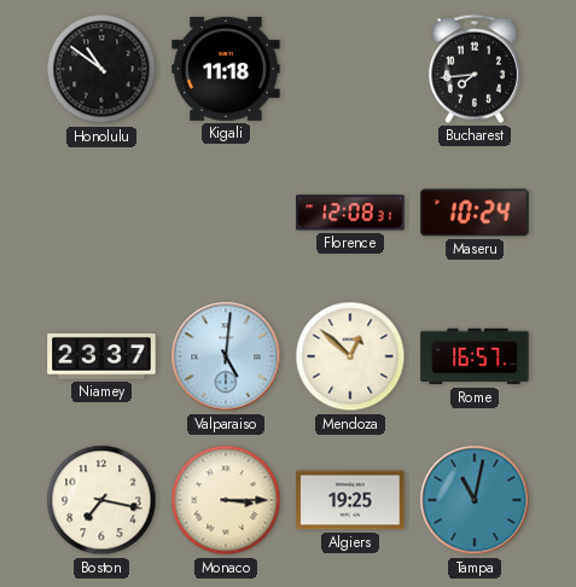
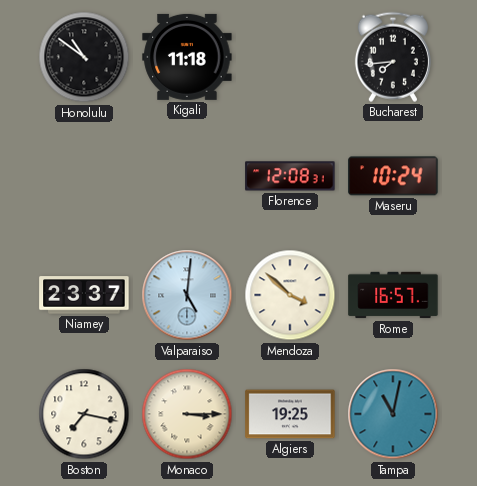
Mendoza: 12:52 -> 3:52 (290, 295)
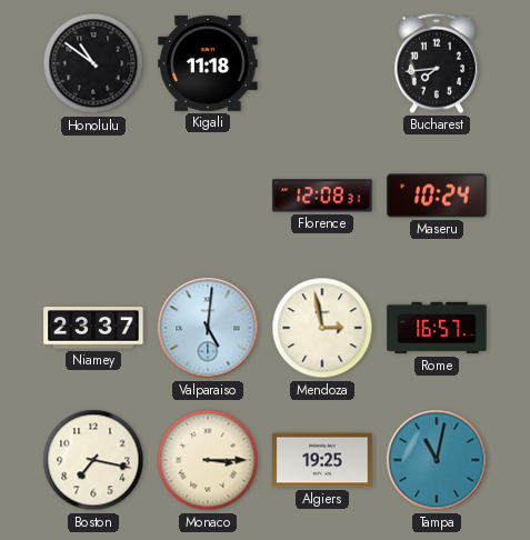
Mendoza: 3:52 -> 2:58 (322, 328)
